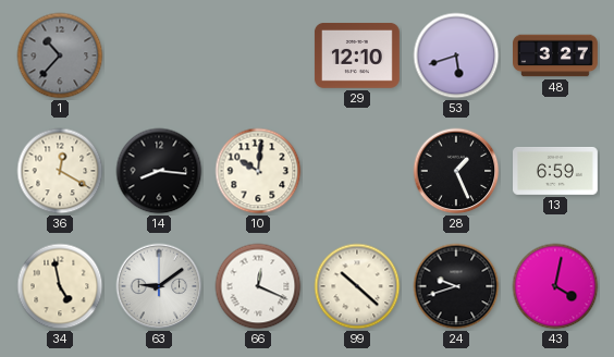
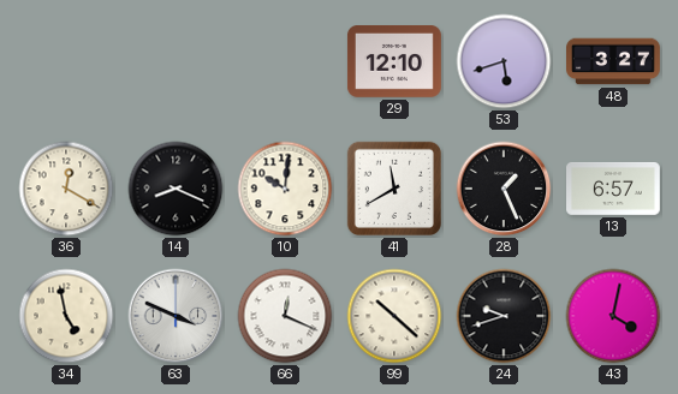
1: 10:37 -> none (60, 56)
14: 8:16 -> 8:19 (176, 189)
41: none -> 11:40 (394, 189)
13: 6:59 -> 6:57 (614, 189)
63: 9:09 -> 3:49 (176, 316)
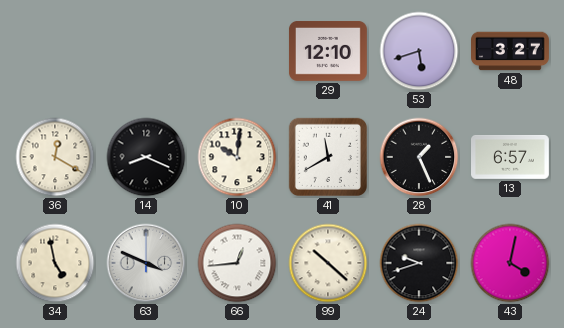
66: 12:19 -> 12:44 (237, 263)
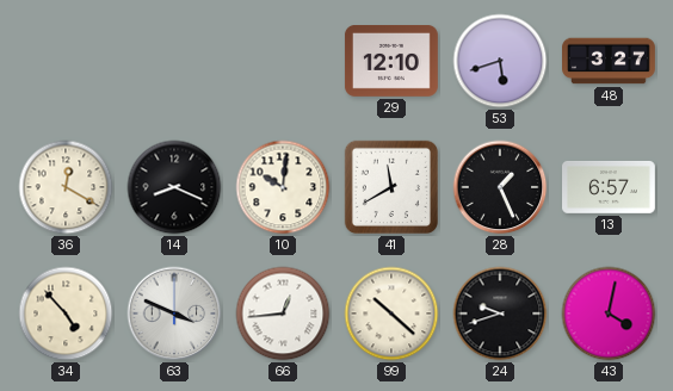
34: 4:58 -> 4:53 (66, 314)
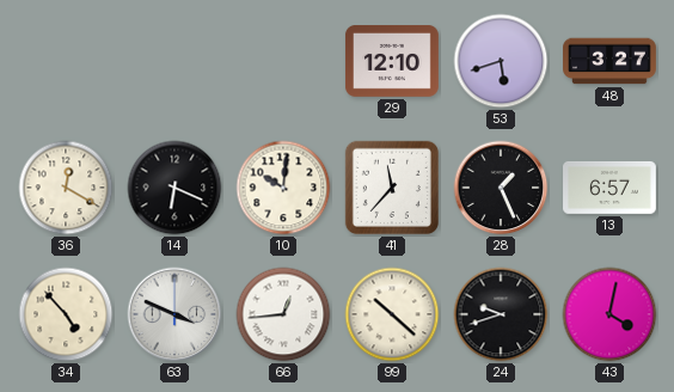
14: 8:19 -> 6:19 (174, 188)
41: 11:40 -> 11:37 (392, 188)
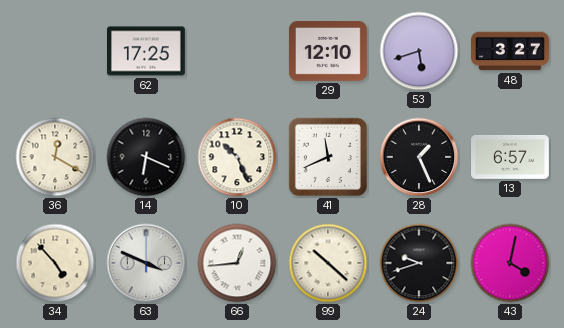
62: none -> 17:25 (147, 51)
10: 10:01 -> 10:26 (237, 157)
41: 11:37 -> 11:41 (328, 157)
